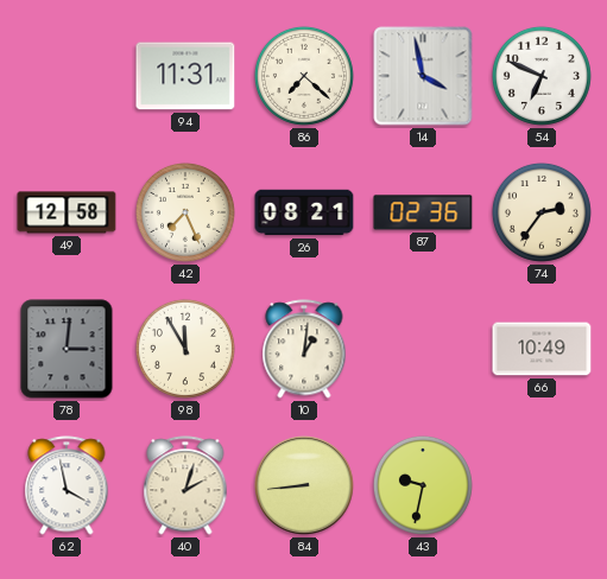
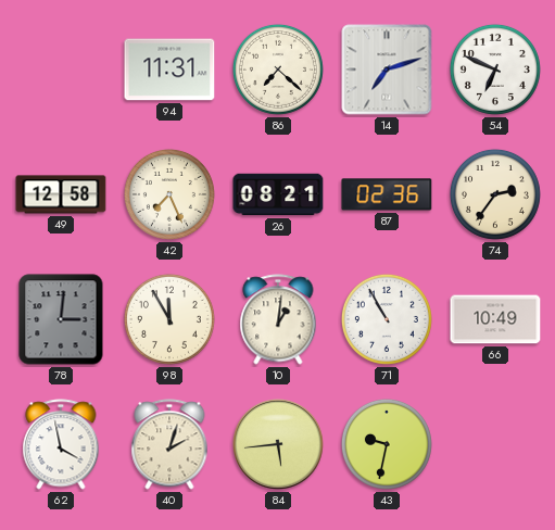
14: 3:58 -> 7:12 (387, 70)
71: none -> 10:55 (387, 319)
84: 8:44 -> 5:44 (279, 445)
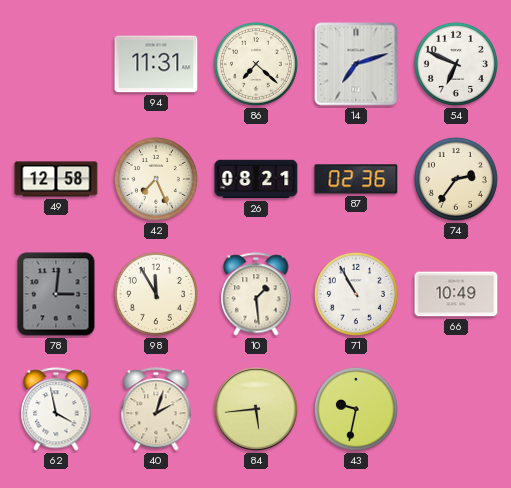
10: 1:01 -> 1:29 (256, 294)
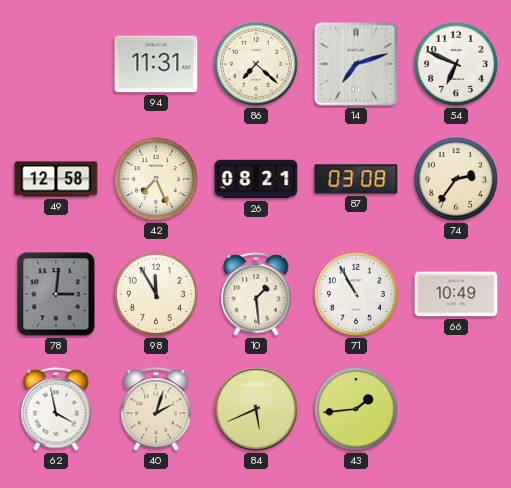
87: 02:36 -> 03:08 (356, 179)
84: 5:44 -> 5:41 (257, 410)
43: 9:32 -> 1:44 (356, 409)
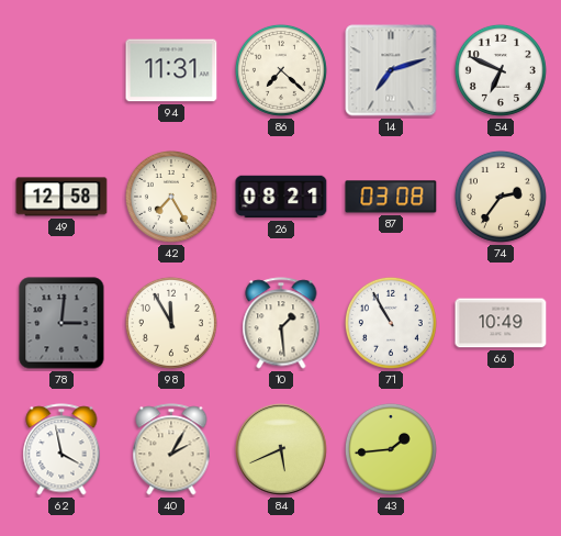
42: 7:26 -> 7:25 (171, 197)
40: 2:03 -> 2:05 (171, 449)
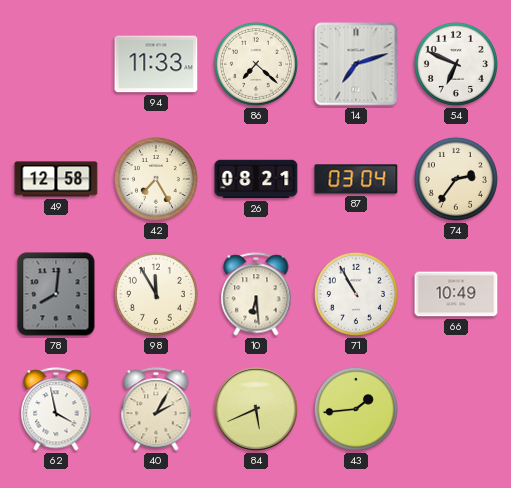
94: 11:31 -> 11:33 (156, 64)
87: 03:08 -> 03:04 (356, 179)
78: 3:01 -> 8:01 (56, 294)
10: 1:29 -> 6:29 (256, 294)
